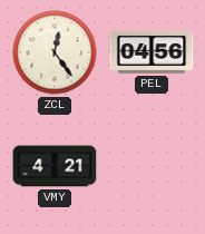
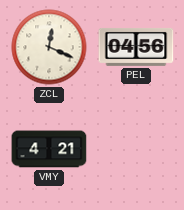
ZCL: 12:24 -> 12:19 (49, 47)
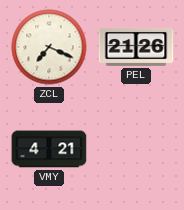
ZCL: 12:19 -> 7:19 (49, 47)
PEL: 04:56 -> 21:26 (136, 47)
